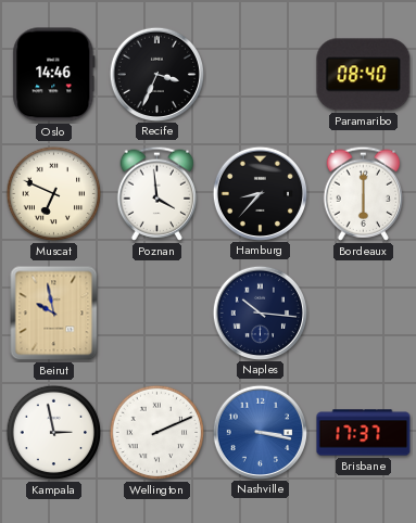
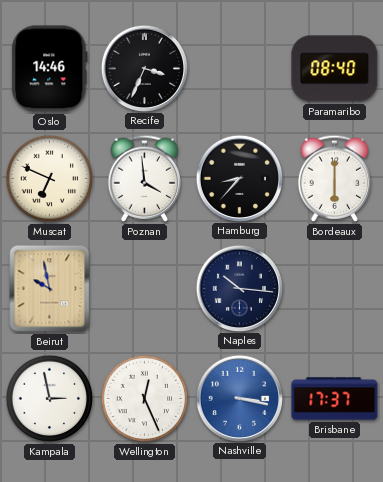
Wellington: 2:11 -> 12:26 (145, 399)
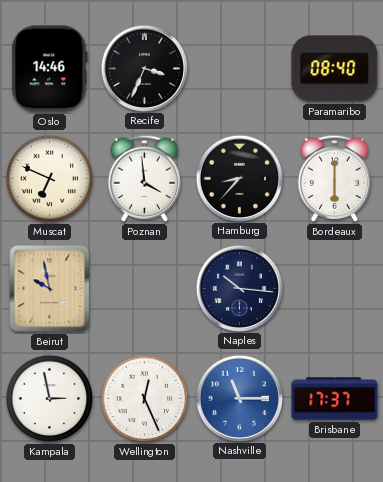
Nashville: 3:17 -> 11:15 (239, 398)
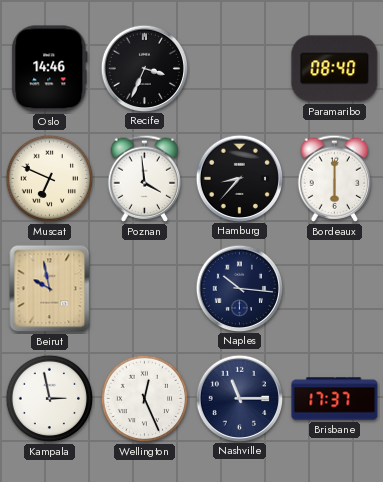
Nashville dial: blue -> navy (239, 398)
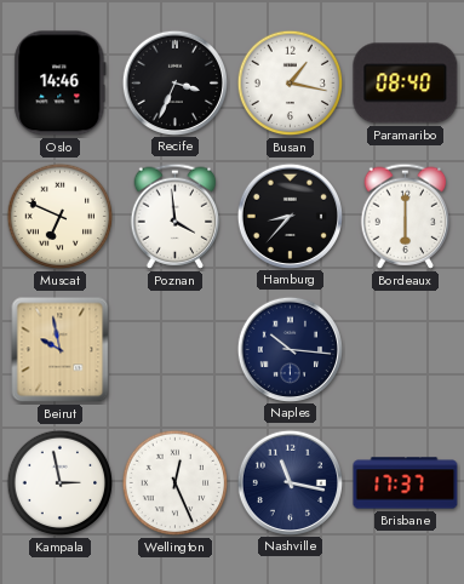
Busan: none -> 1:17 (291, 84)
Nashville: 11:15 -> 11:17 (290, 482)
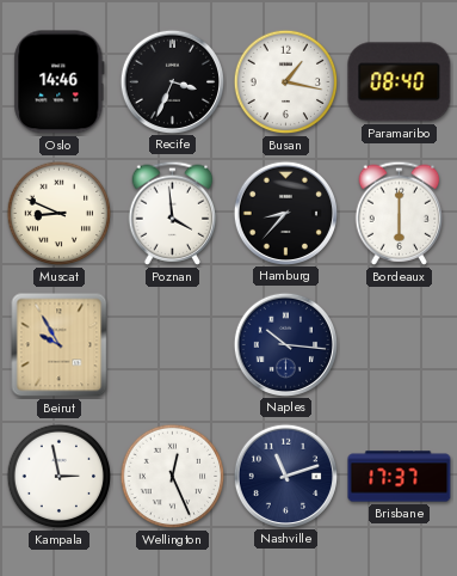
Muscat: 6:49 -> 8:49 (60, 214)
Beirut: 9:58 -> 9:55 (60, 345)
Nashville: 11:17 -> 11:12 (285, 476)
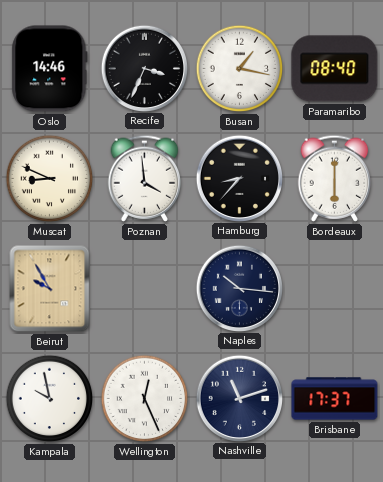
Kampala: 2:58 -> 9:58 (50, 399)
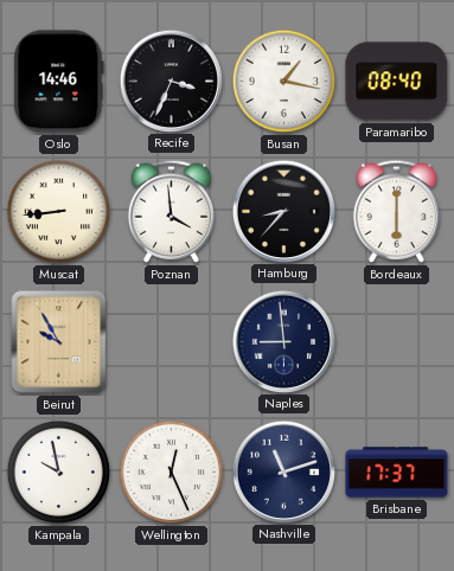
Muscat: 8:49 -> 8:44 (59, 212)
Naples: 10:16 -> 8:59 (283, 341)
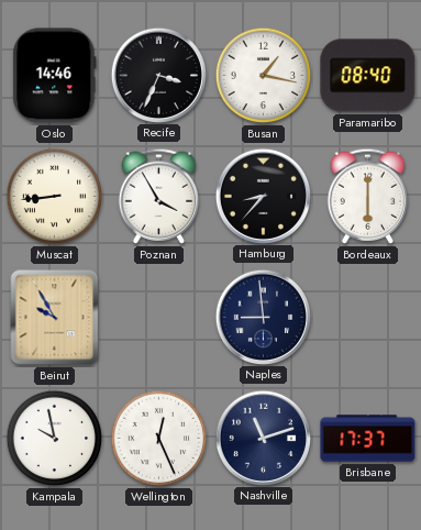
Poznan: 3:59 -> 3:55 (159, 196)
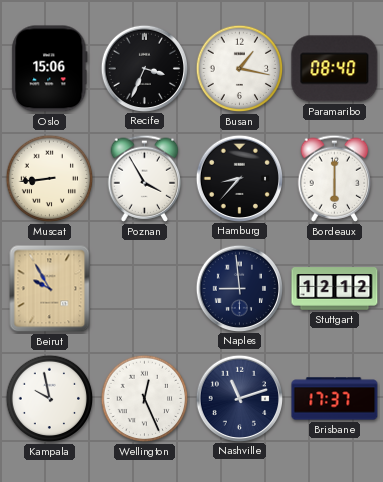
Oslo: 14:46 -> 15:06 (50, 69)
Stuttgart: none -> 12:12 (335, 289)
